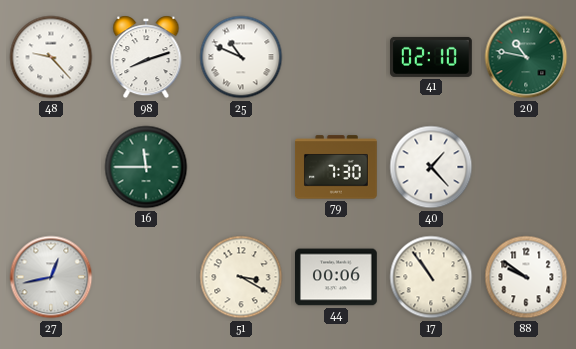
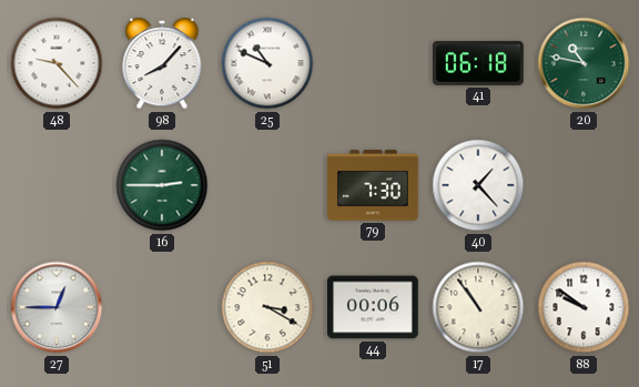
98: 8:12 -> 8:07 (162, 63)
41: 02:10 -> 06:18 (479, 63)
16: 11:45 -> 2:45 (162, 185)
27: 12:43 -> 12:45 (57, 307)
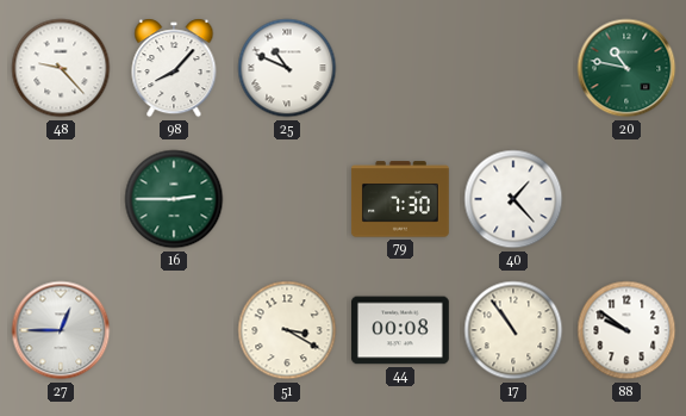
41: 06:18 -> none (479, 63)
44: 00:06 -> 00:08 (401, 330)
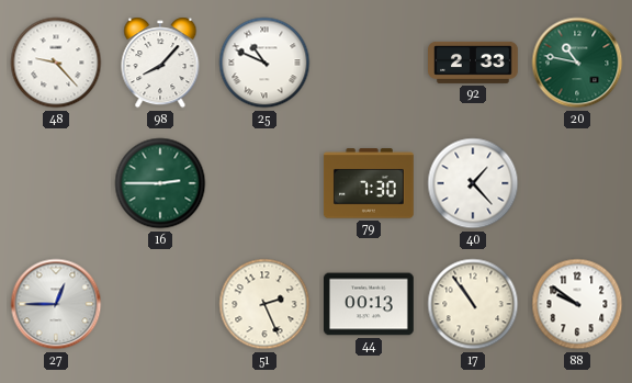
92: none -> 2:33 (474, 63)
51: 3:20 -> 2:26 (264, 304)
44: 00:08 -> 00:13 (370, 304)
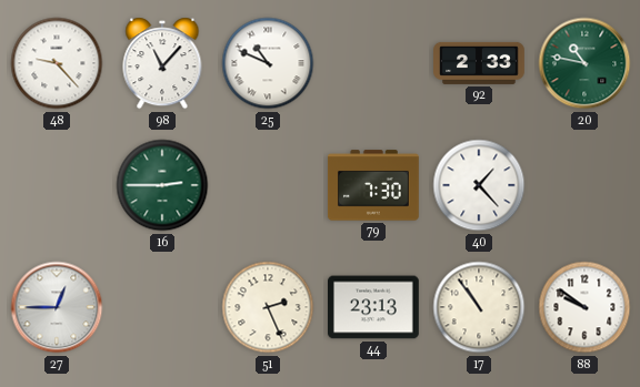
98: 8:07 -> 11:07 (162, 63)
44: 00:13 -> 23:13 (374, 307)
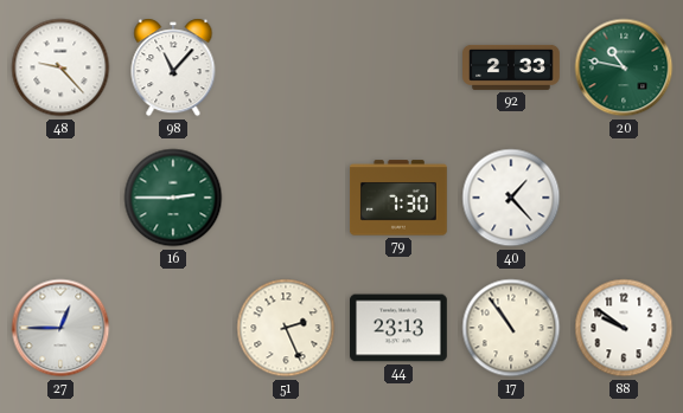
25: 10:49 -> none (268, 63)
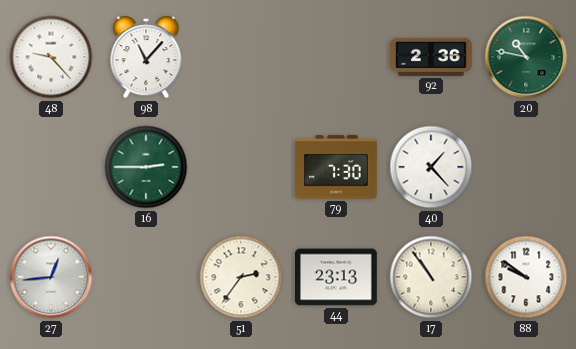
92: 2:33 -> 2:36 (432, 57)
27: 12:45 -> 12:44 (51, 277)
51: 2:26 -> 2:36 (241, 277)
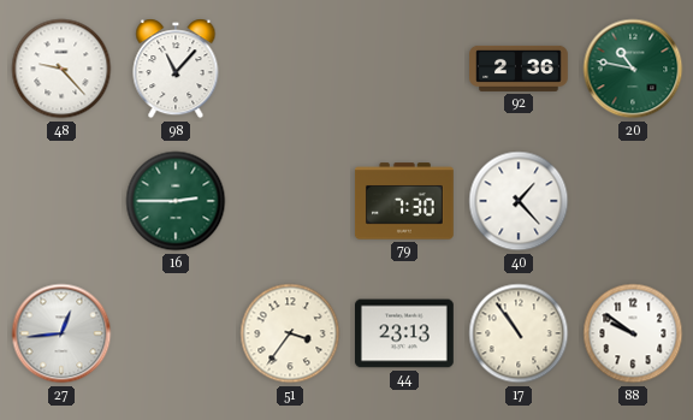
51: 2:36 -> 3:36 (290, 333)
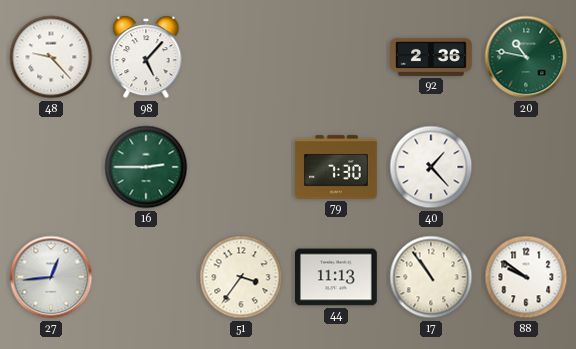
98: 11:07 -> 5:07 (146, 57)
44: 23:13 -> 11:13 (337, 277)
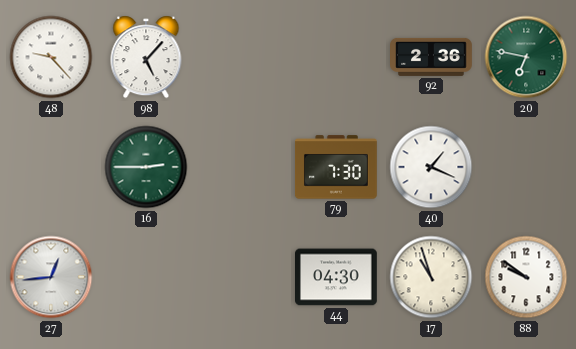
20: 10:47 -> 6:47 (526, 57)
40: 1:23 -> 1:19 (431, 167)
51: 3:36 -> none (241, 277)
44: 11:13 -> 04:30 (337, 277)
17: 10:54 -> 10:57 (431, 277)
